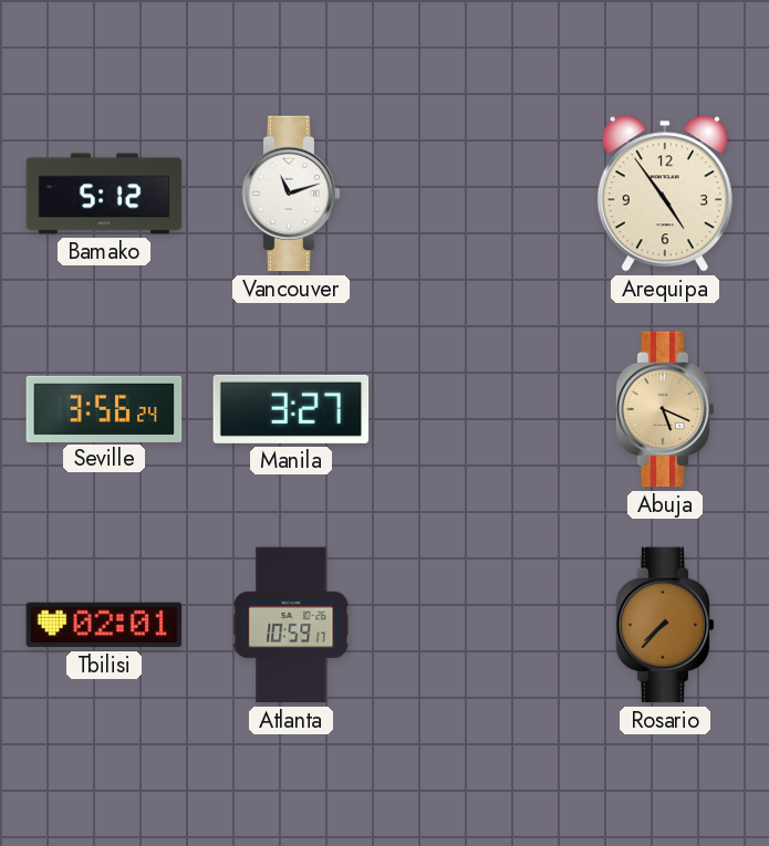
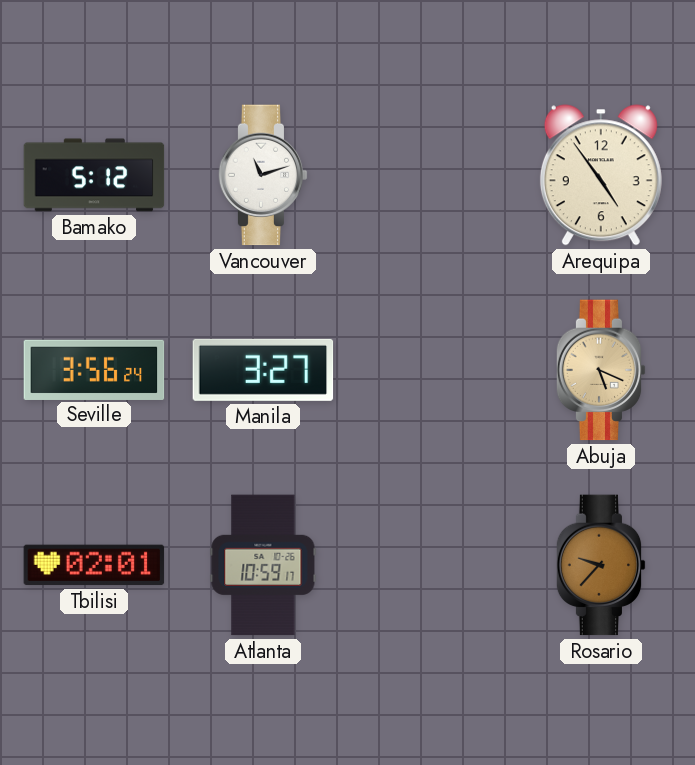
Rosario: 7:37 -> 9:37 (601, 565)
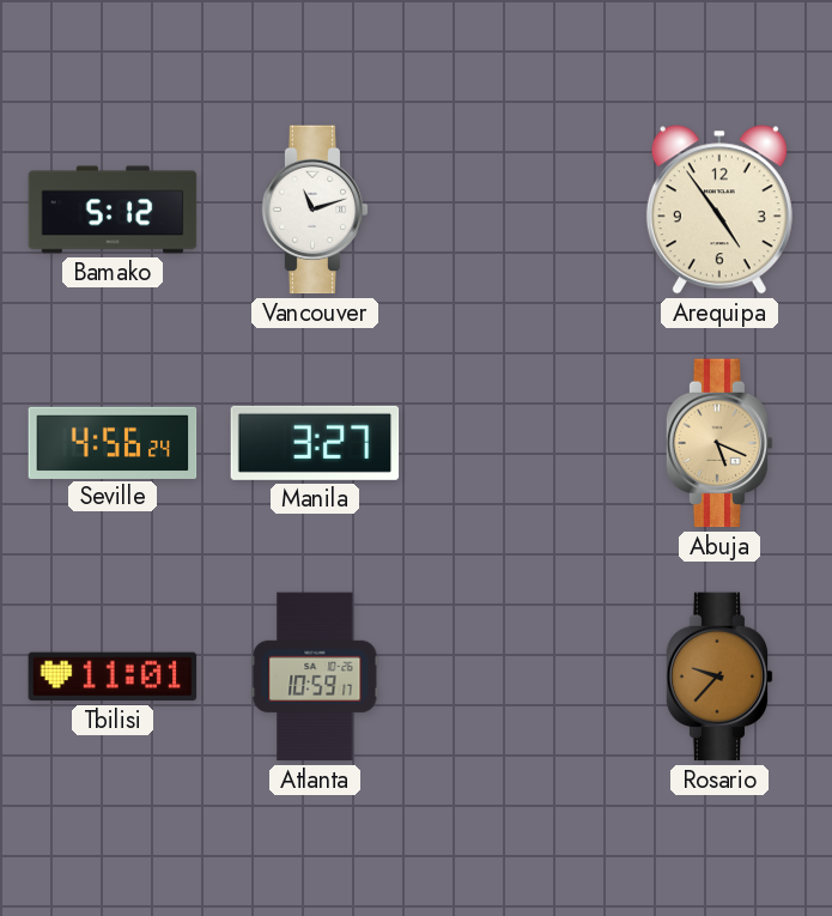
Seville: 3:56 -> 4:56 (113, 442)
Tbilisi: 02:01 -> 11:01 (113, 677)
